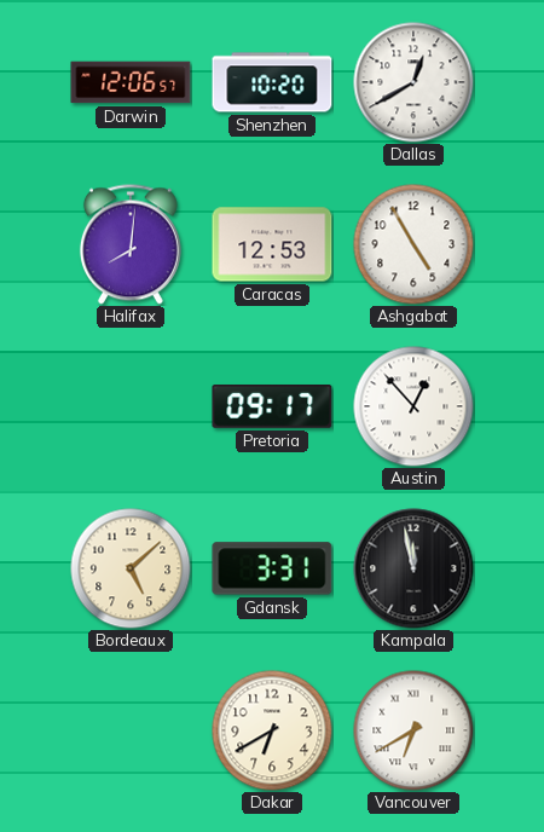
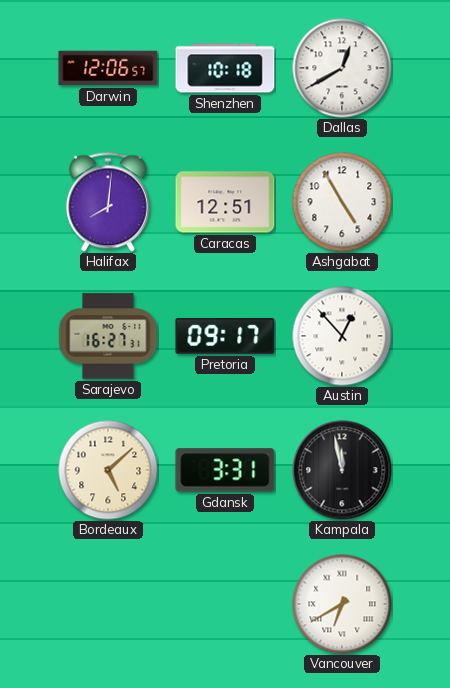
Shenzhen: 10:20 -> 10:18 (225, 68)
Caracas: 12:53 -> 12:51 (225, 202)
Sarajevo: none -> 16:27 (108, 336)
Dakar: 6:40 -> none (272, 730)
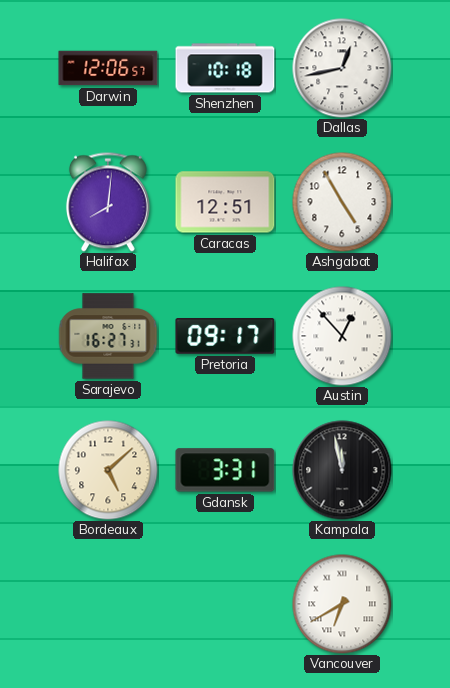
Dallas: 12:40 -> 12:43 (342, 68)
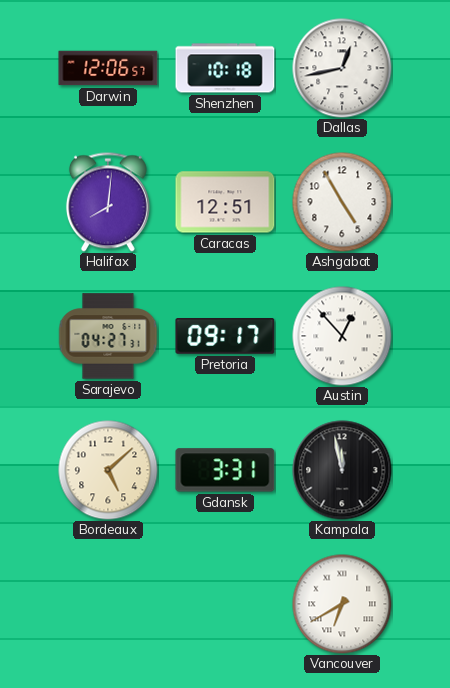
Sarajevo: 16:27 -> 04:27 (108, 336)
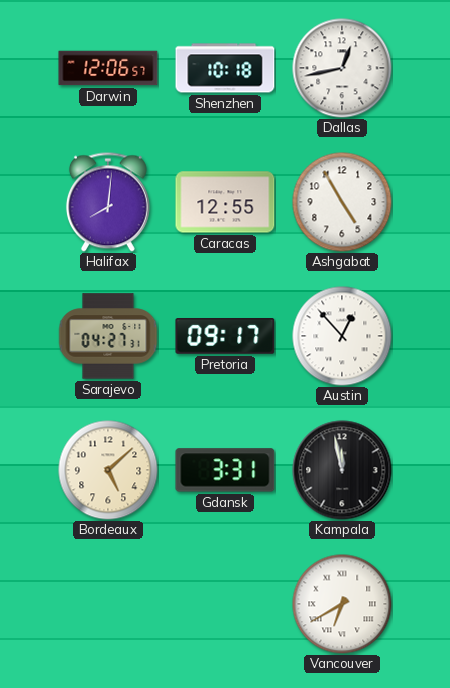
Caracas: 12:51 -> 12:55 (225, 202)
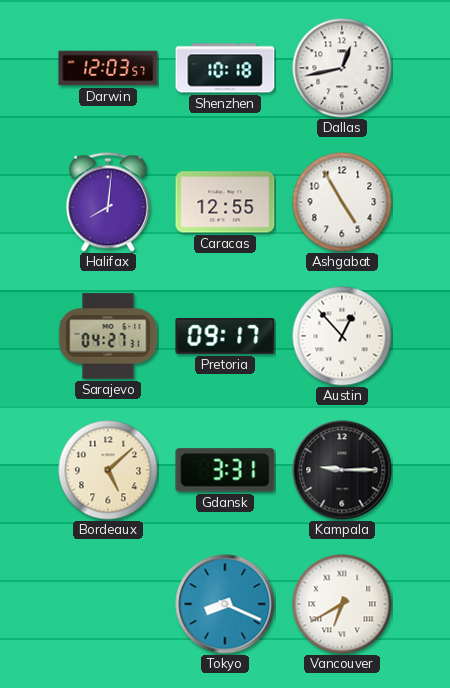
Darwin: 12:06 -> 12:03 (108, 68)
Kampala: 11:58 -> 9:15 (342, 470)
Tokyo: none -> 8:19 (225, 604)
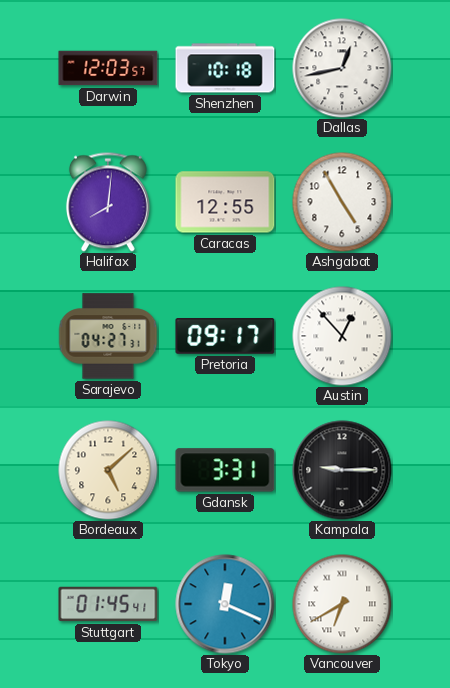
Stuttgart: none -> 01:45 (108, 604)
Tokyo: 8:19 -> 12:19 (225, 604)
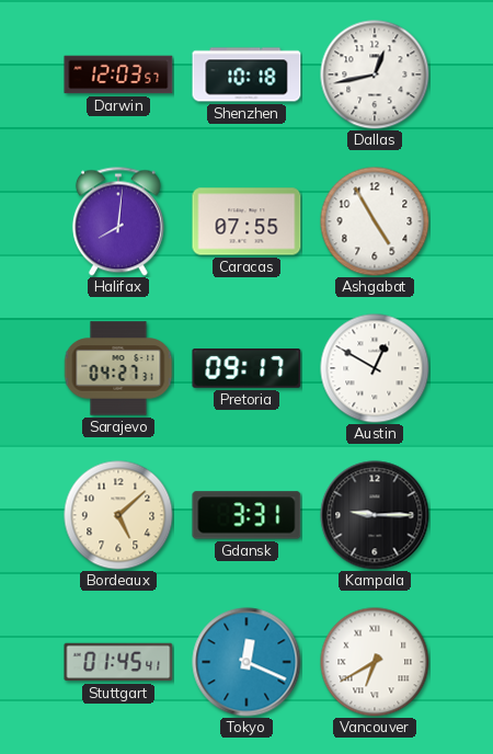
Caracas: 12:55 -> 07:55 (246, 221)
Austin: 12:53 -> 12:50 (375, 368)
